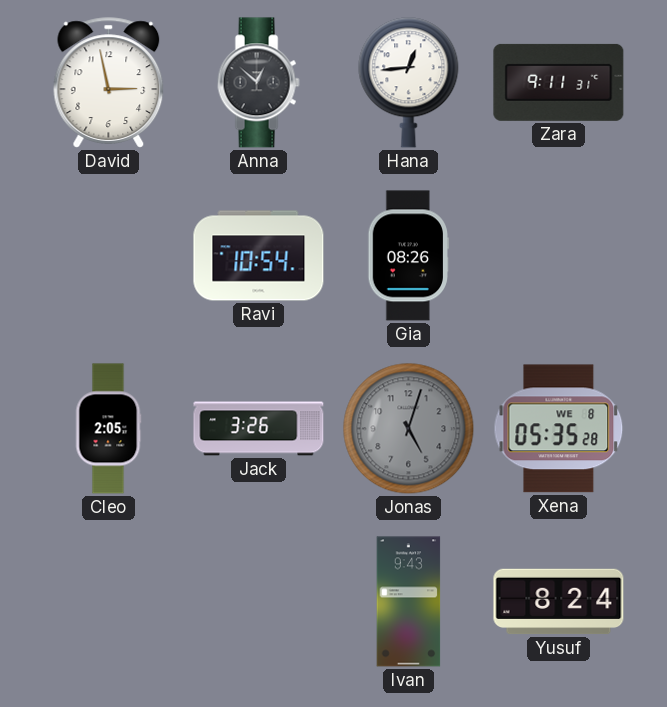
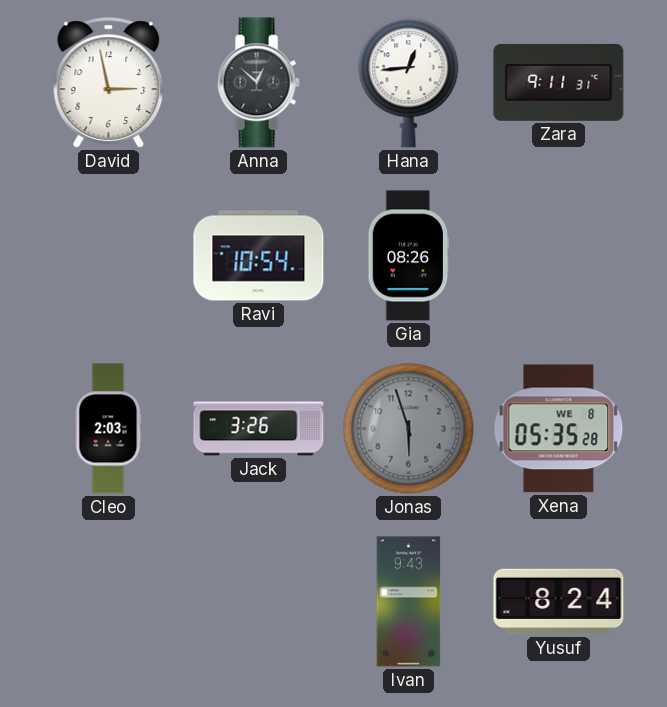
Cleo: 2:05 -> 2:03 (108, 429)
Jonas: 5:03 -> 5:57 (409, 429)
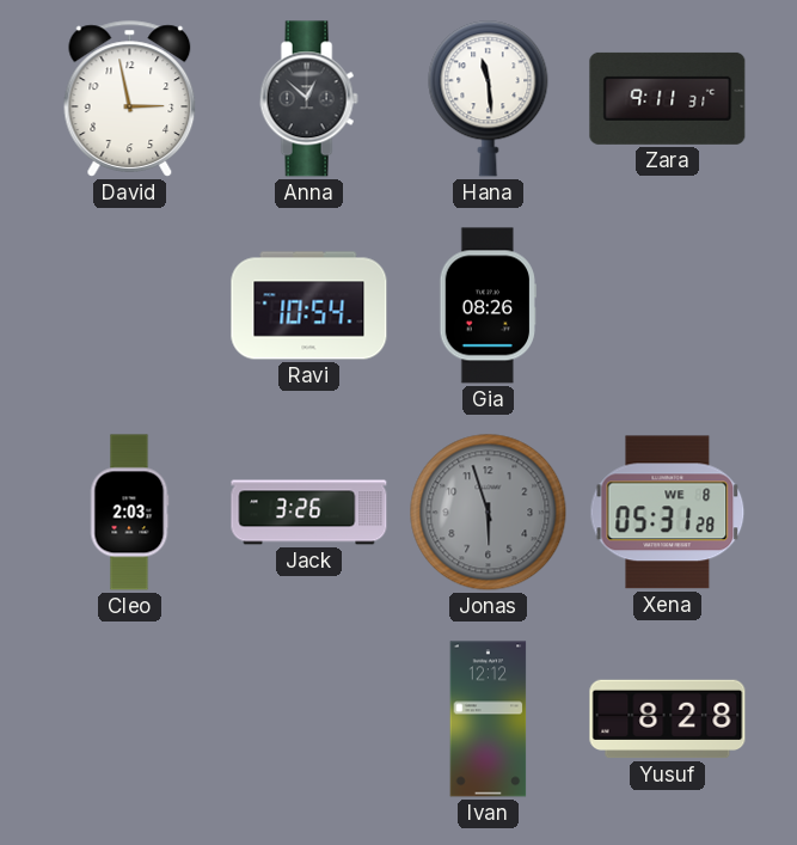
Hana: 12:44 -> 11:29 (489, 99)
Xena: 05:35 -> 05:31 (668, 513)
Ivan: 9:43 -> 12:12 (489, 720)
Yusuf: 8:24 -> 8:28 (668, 720)
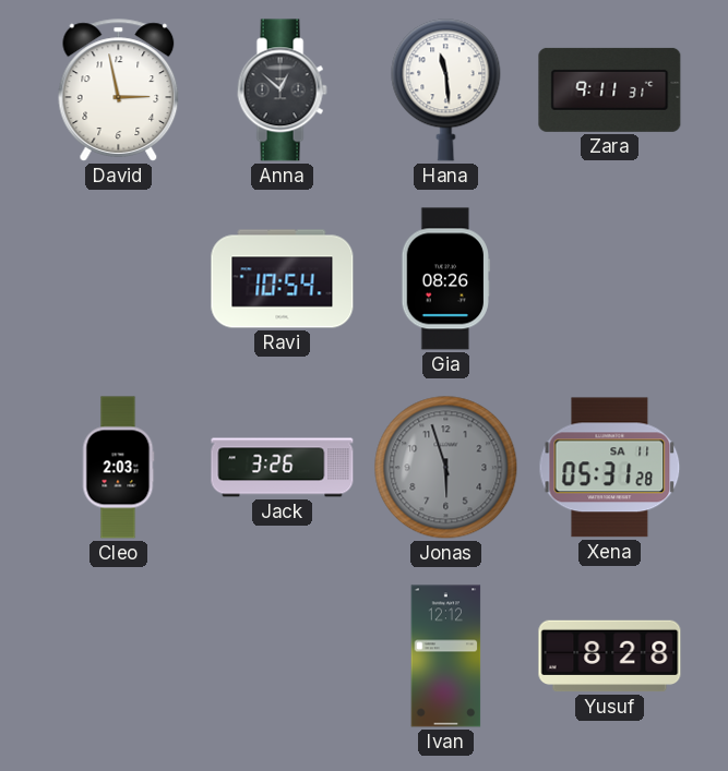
Xena date: WE 8 -> SA 11 (610, 468)
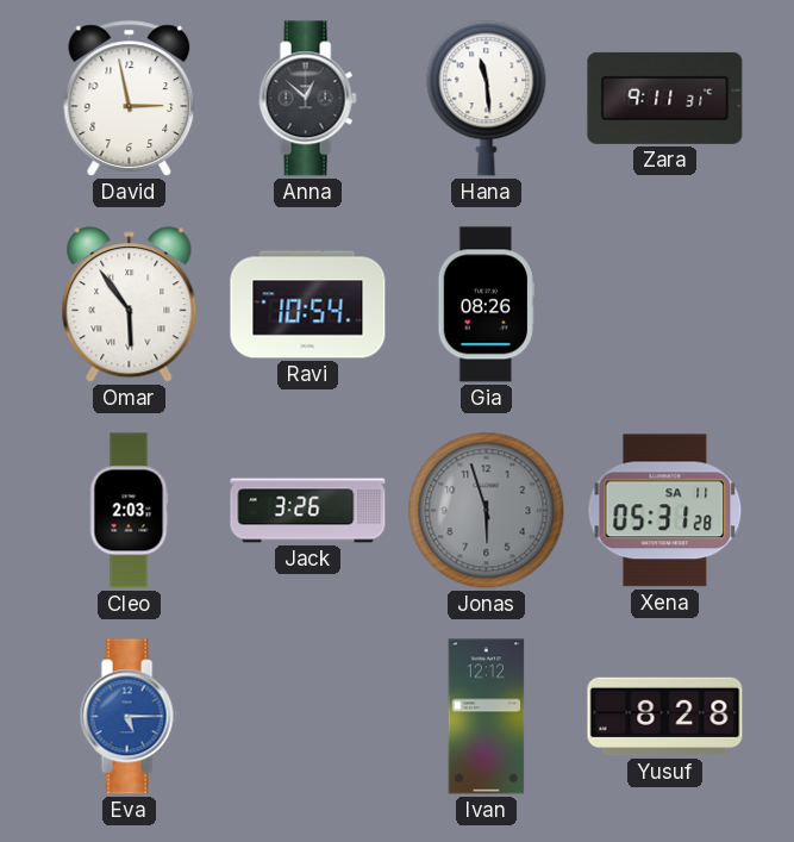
Omar: none -> 5:54 (130, 305)
Eva: none -> 5:15 (129, 717)
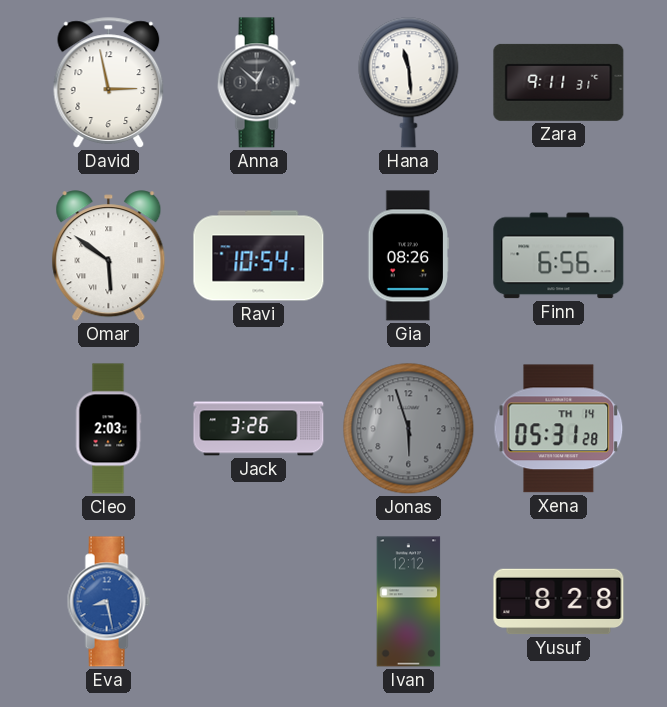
Omar: 5:54 -> 5:51 (109, 256)
Finn: none -> 6:56 (559, 256)
Xena date: SA 11 -> TH 14 (559, 429)
Eva: 5:15 -> 8:28 (108, 602)
